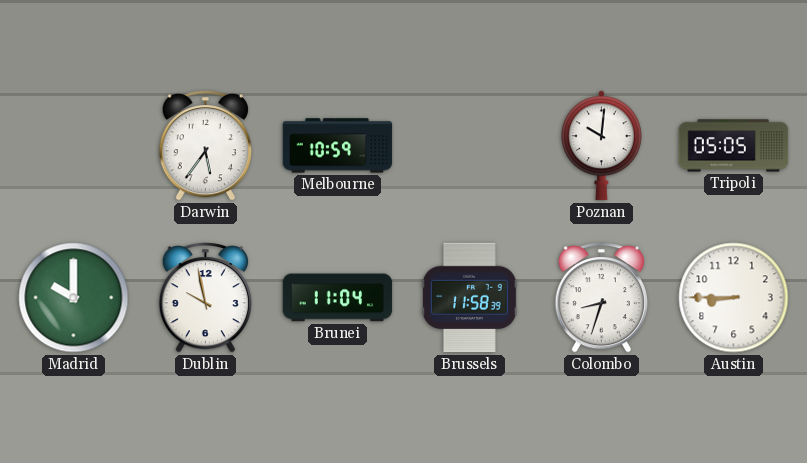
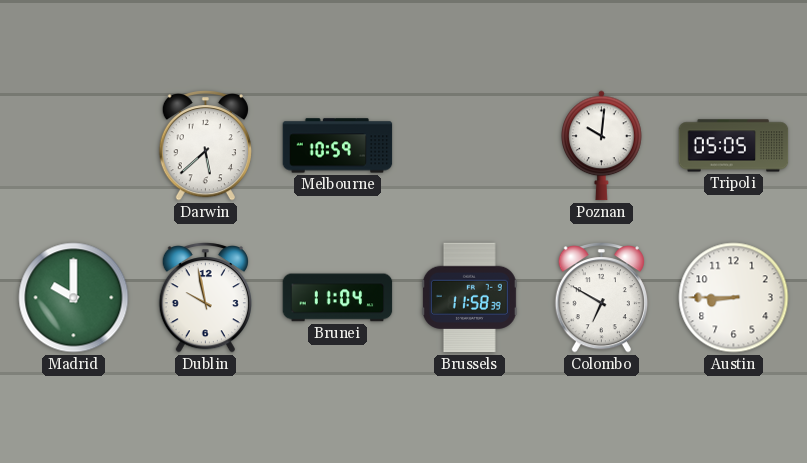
Darwin: 5:36 -> 5:38 (205, 146)
Colombo: 8:33 -> 6:50 (601, 298)
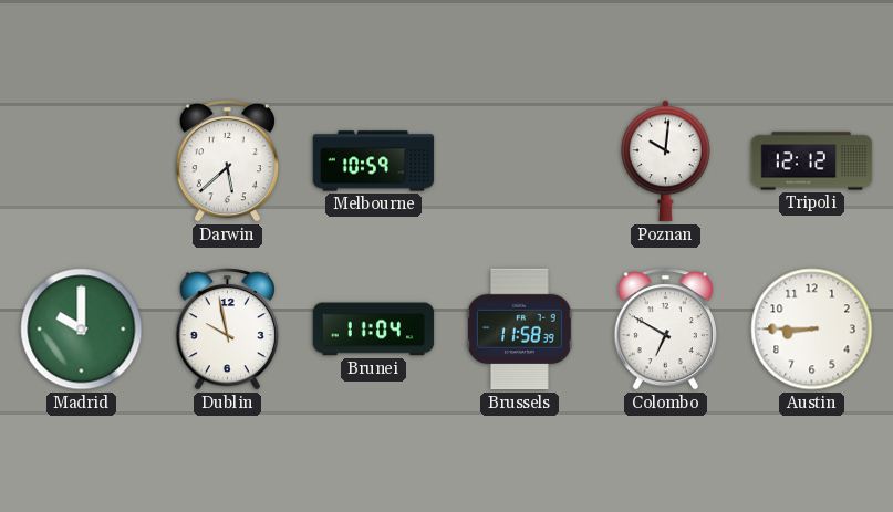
Tripoli: 05:05 -> 12:12 (812, 161)
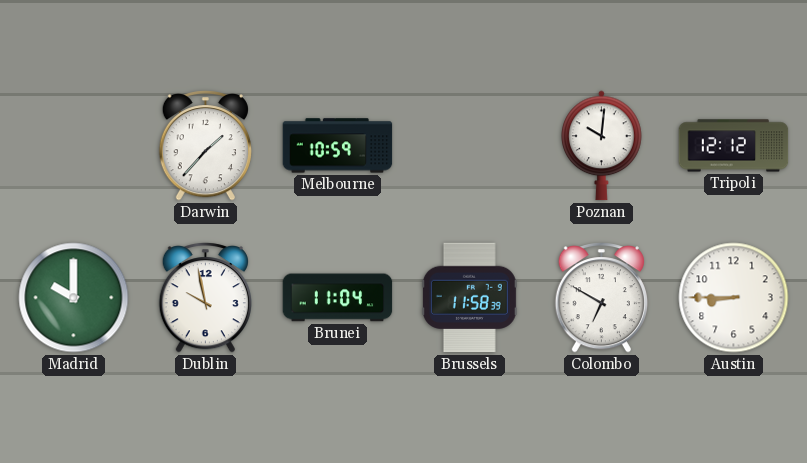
Darwin: 5:38 -> 1:37 (205, 146)
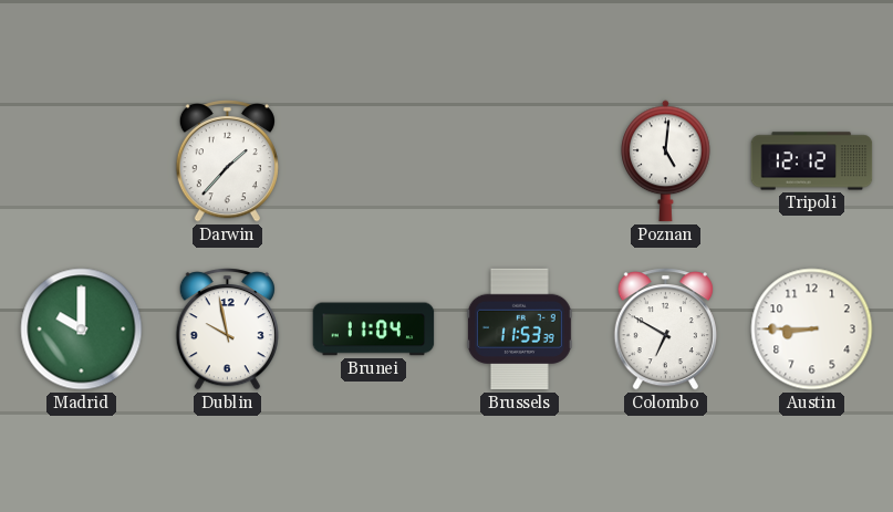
Melbourne: 10:59 -> none (338, 146)
Poznan: 10:01 -> 5:01 (666, 161)
Brussels: 11:58 -> 11:53 (519, 330)
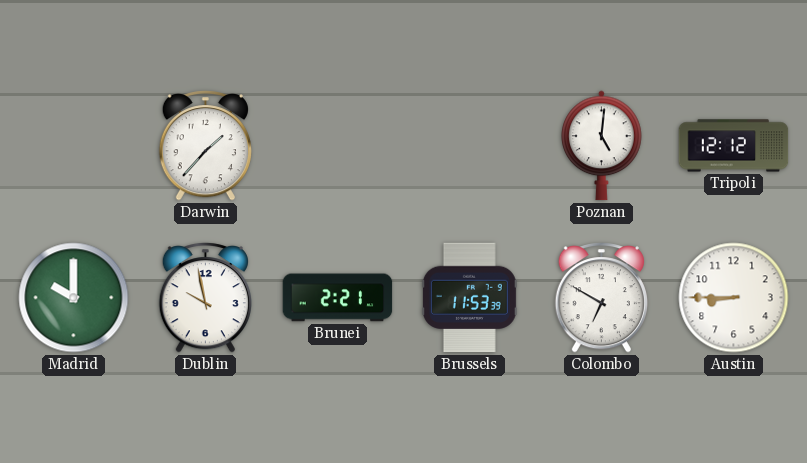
Brunei: 11:04 -> 2:21 (338, 298)
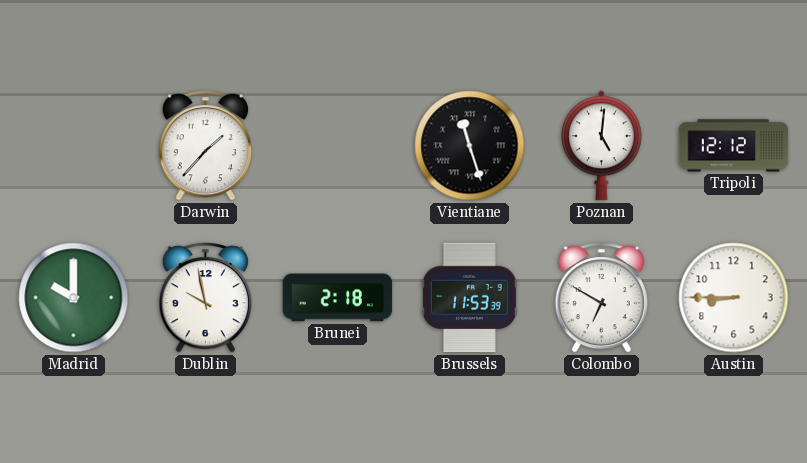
Vientiane: none -> 11:27 (470, 146)
Brunei: 2:21 -> 2:18 (338, 298)
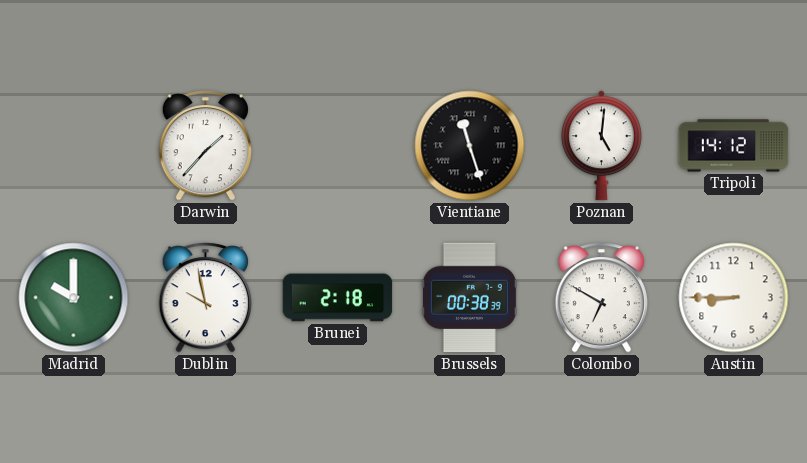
Tripoli: 12:12 -> 14:12 (734, 146)
Brussels: 11:53 -> 00:38 (469, 298)
